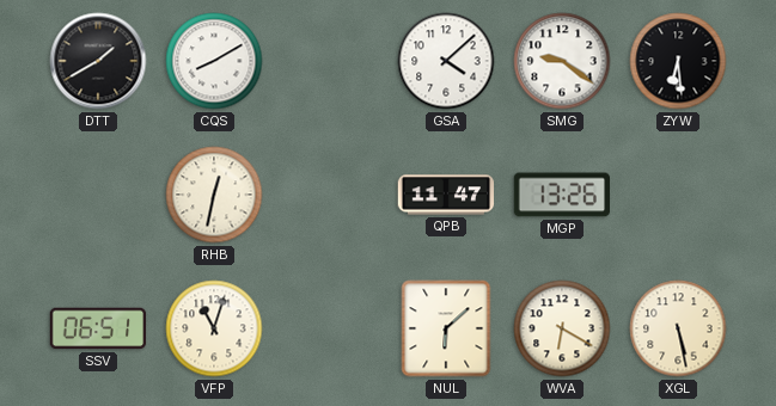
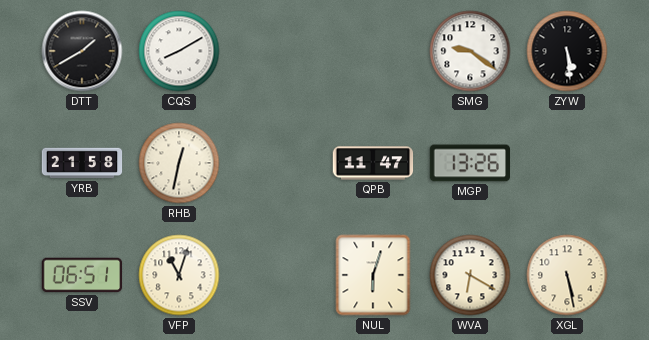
GSA: 4:08 -> none (446, 61)
ZYW: 6:29 -> 5:29 (567, 51)
YRB: none -> 21:58 (82, 163)
NUL: 6:08 -> 6:03 (373, 275)
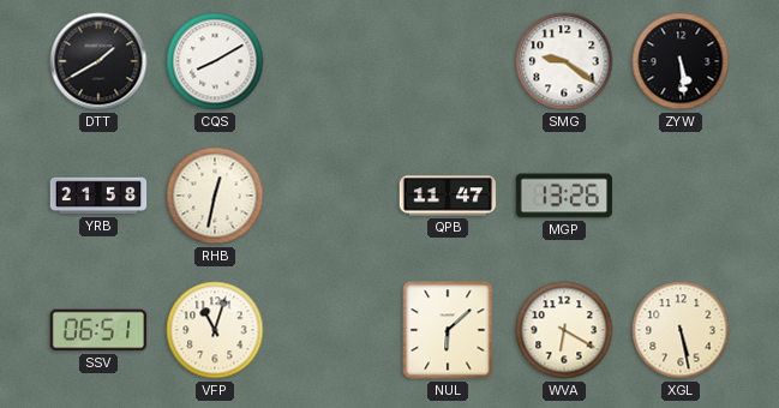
NUL: 6:03 -> 6:08 (448, 330)
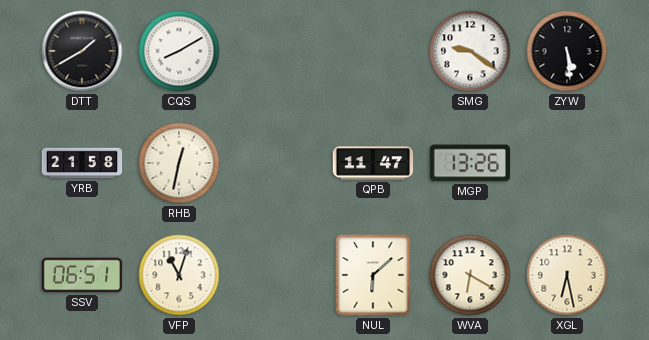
XGL: 5:28 -> 6:28 (567, 275)
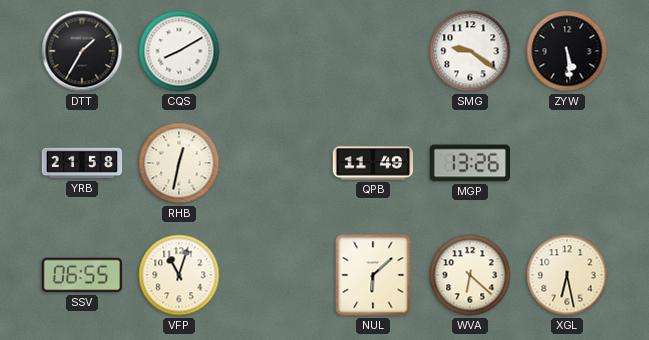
DTT: 1:40 -> 1:35 (82, 51)
QPB: 11:47 -> 11:49 (373, 163)
SSV: 06:51 -> 06:55 (82, 275)
WVA: 6:20 -> 6:22 (470, 275)
